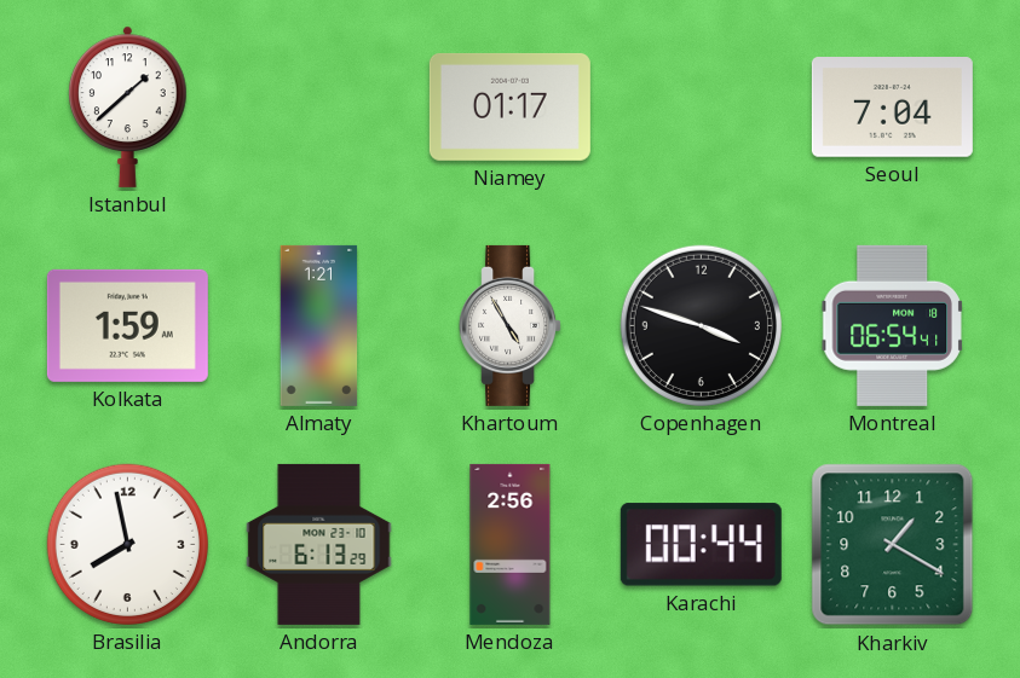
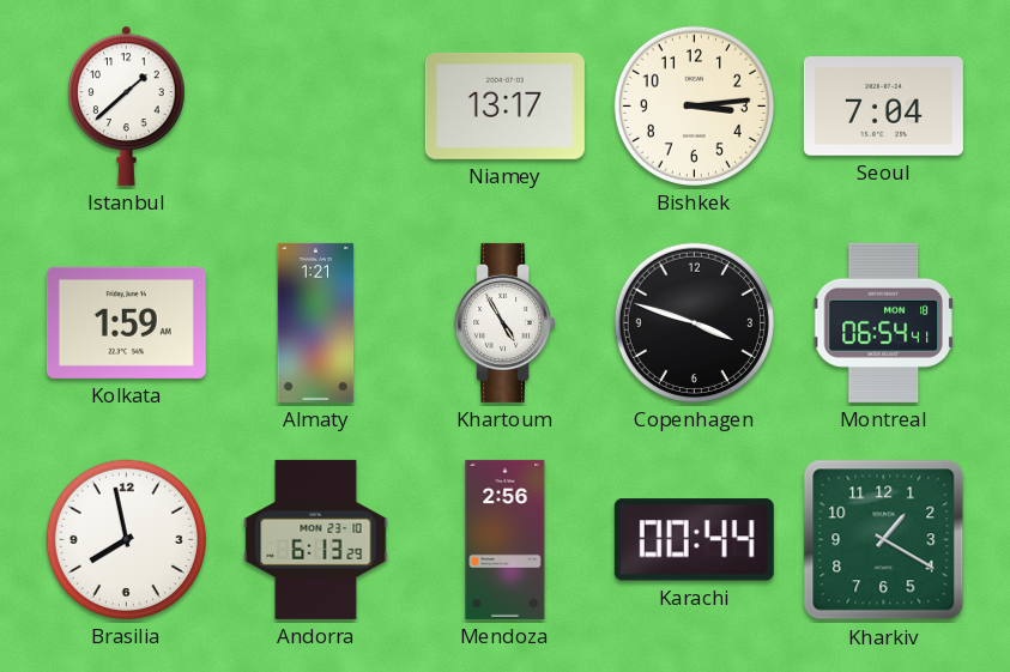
Niamey: 01:17 -> 13:17 (504, 105)
Bishkek: none -> 3:14 (694, 105)
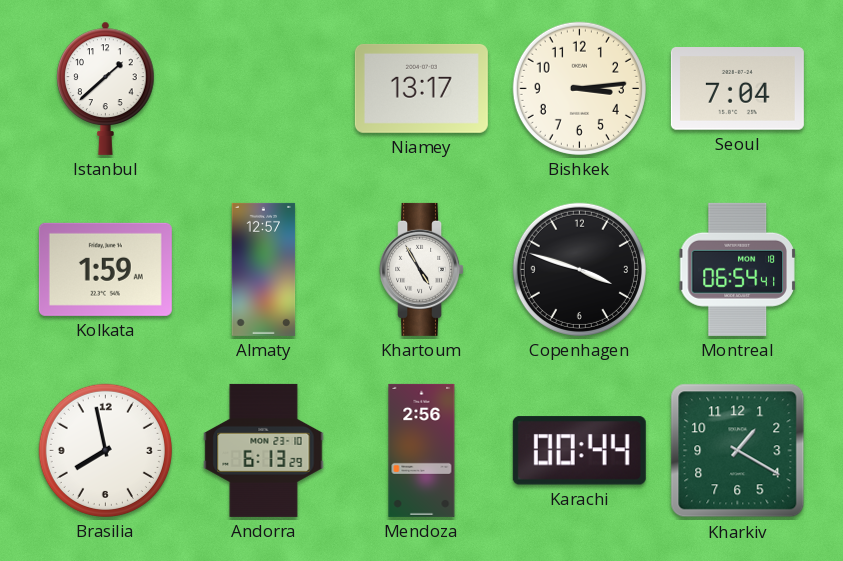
Almaty: 1:21 -> 12:57 (264, 269)
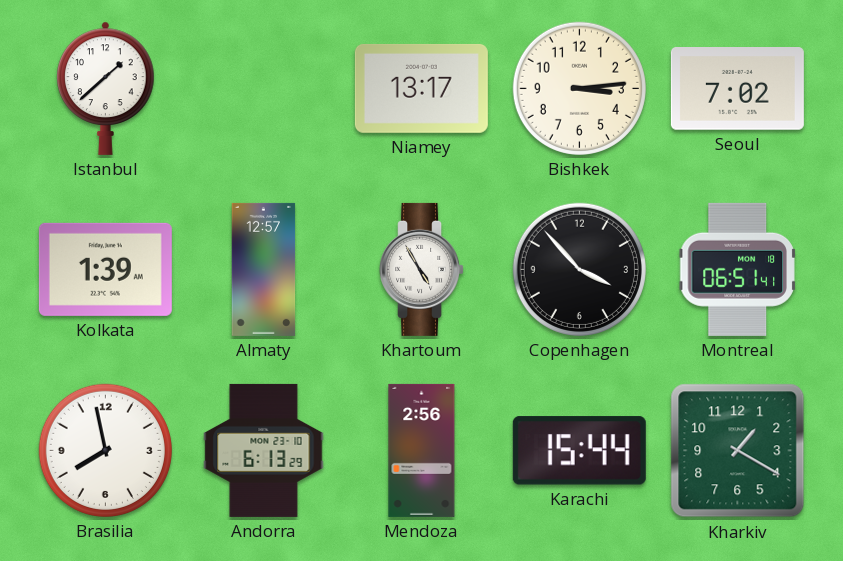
Seoul: 7:04 -> 7:02 (737, 89)
Kolkata: 1:59 -> 1:39 (105, 269)
Copenhagen: 3:48 -> 3:53 (579, 269)
Montreal: 06:54 -> 06:51 (737, 269)
Karachi: 00:44 -> 15:44 (579, 451)
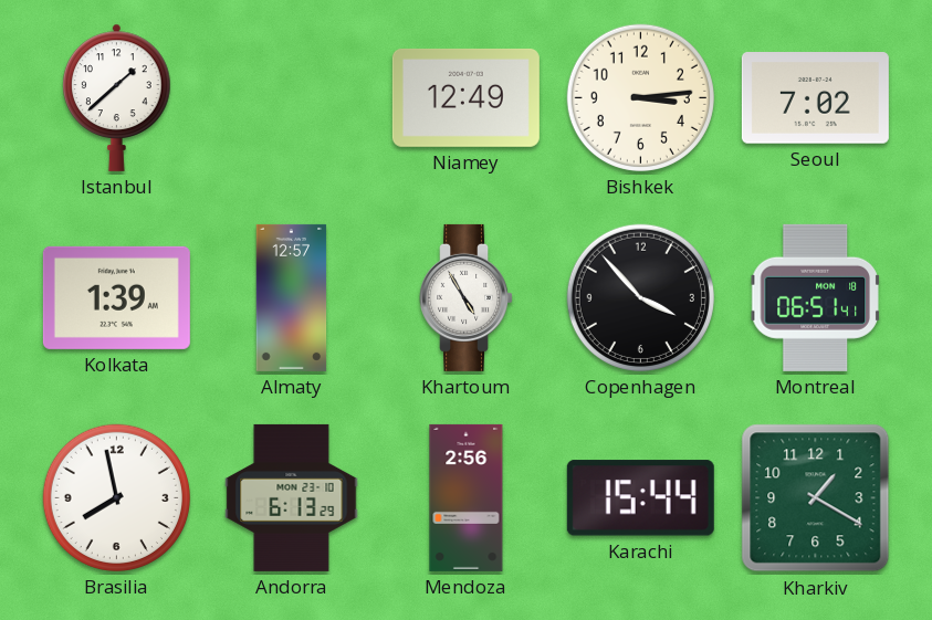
Niamey: 13:17 -> 12:49 (465, 97)
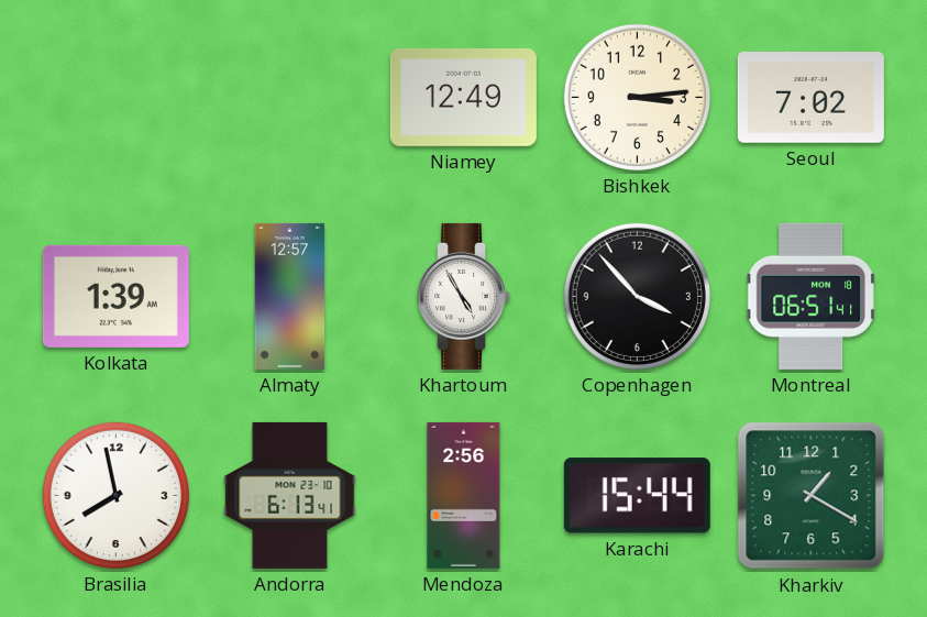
Istanbul: 1:38 -> none (117, 97)
Andorra: 6:13:29 -> 6:13:41 (290, 495)
